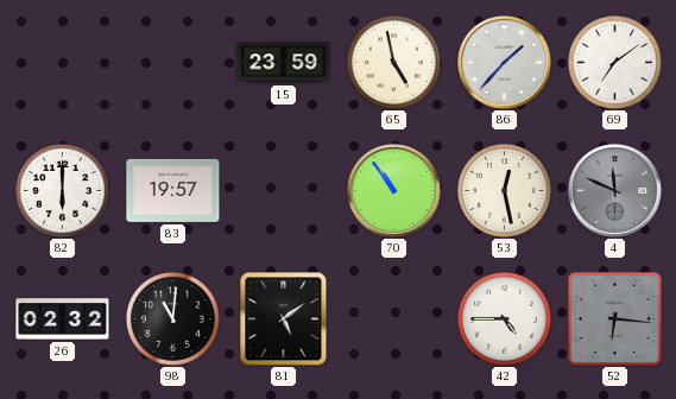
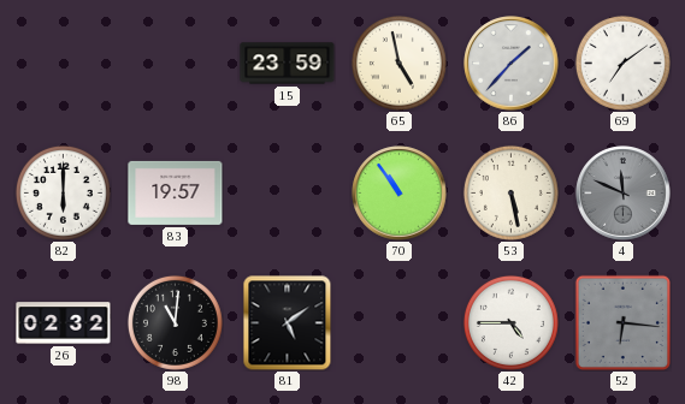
53: 12:28 -> 5:28 (510, 192)
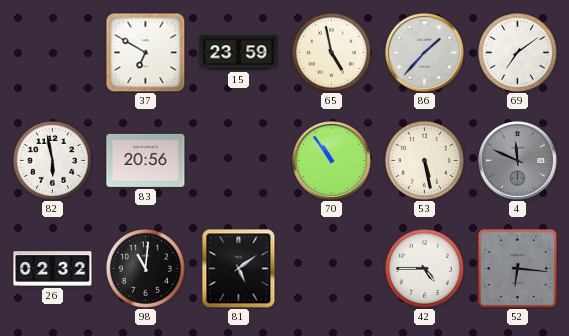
37: none -> 6:50 (145, 52)
82: 6:00 -> 5:58 (52, 160)
83: 19:57 -> 20:56 (146, 160)
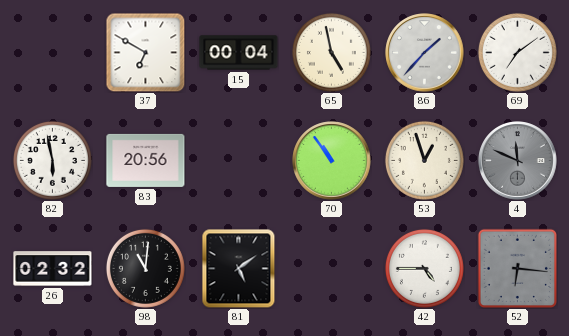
15: 23:59 -> 00:04 (239, 53)
53: 5:28 -> 12:57 (424, 160)
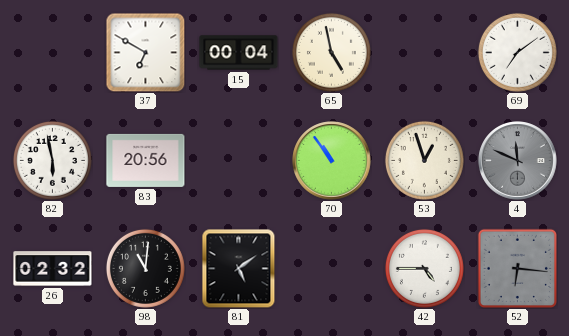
86: 1:37 -> none (425, 53)
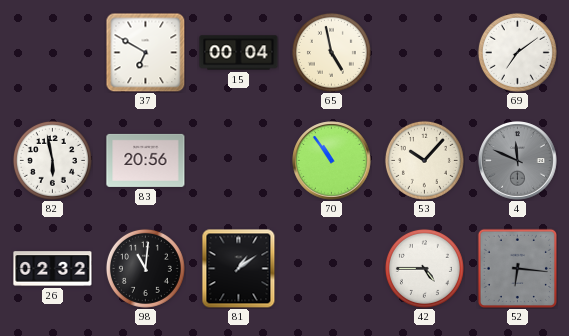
53: 12:57 -> 10:07 (424, 160)
81: 5:09 -> 1:09 (239, 268)
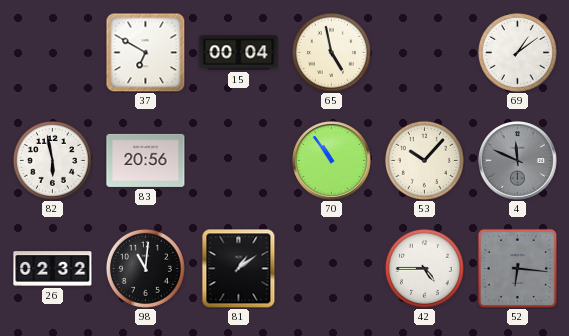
69: 7:09 -> 1:09 (517, 52)
